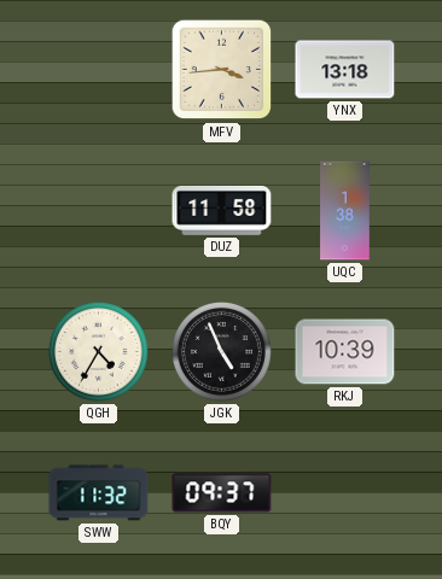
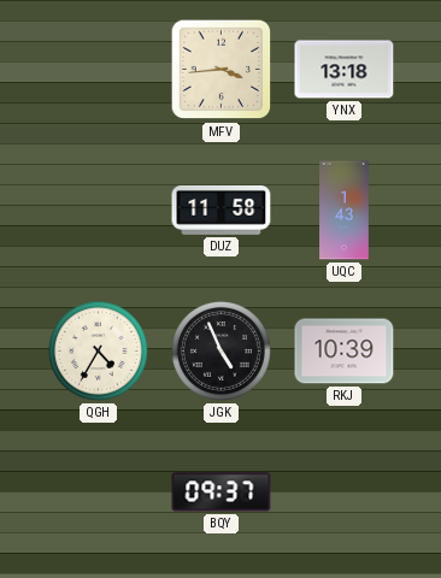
UQC: 1:38 -> 1:43 (345, 211)
SWW: 11:32 -> none (99, 493)
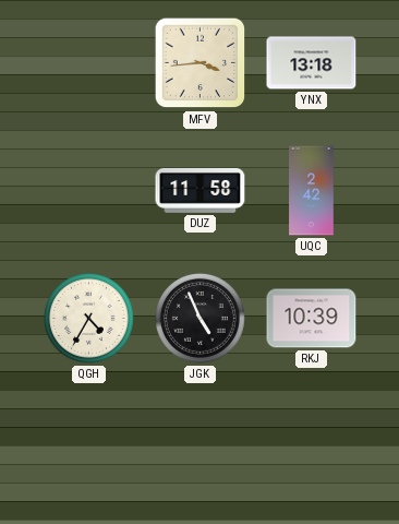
UQC: 1:43 -> 2:42 (312, 191)
BQY: 09:37 -> none (222, 493)
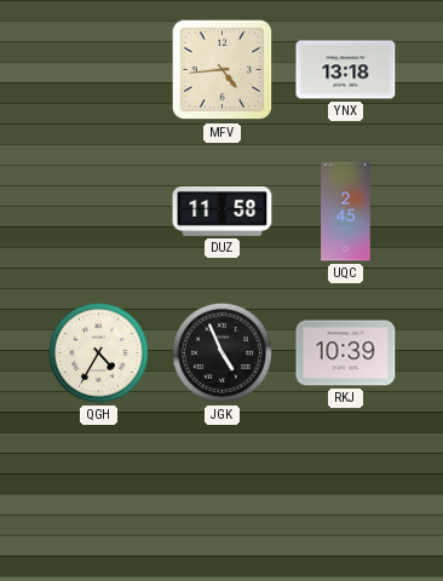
MFV: 3:44 -> 4:44 (223, 70)
UQC: 2:42 -> 2:45 (346, 212)
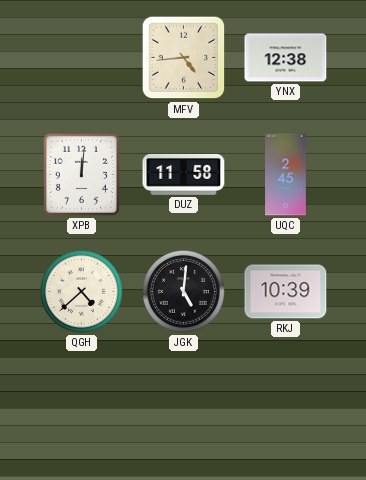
YNX: 13:18 -> 12:38 (286, 58)
XPB: none -> 12:01 (81, 174)
QGH: 4:35 -> 4:38 (81, 291)
JGK: 4:56 -> 5:01 (183, 291)
